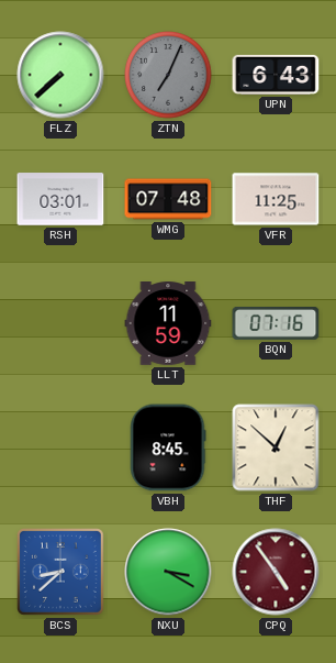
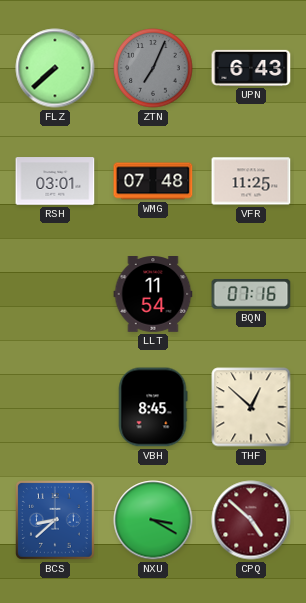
LLT: 11:59 -> 11:54 (153, 295)
CPQ: 4:54 -> 4:52 (251, 520)
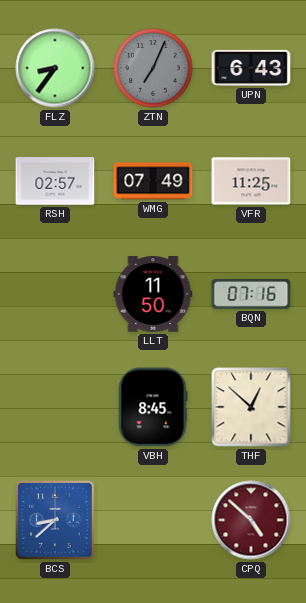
FLZ: 7:38 -> 8:36 (55, 68)
RSH: 03:01 -> 02:57 (55, 181)
WMG: 07:48 -> 07:49 (153, 181)
LLT: 11:54 -> 11:50 (153, 295)
NXU: 3:20 -> none (153, 520)
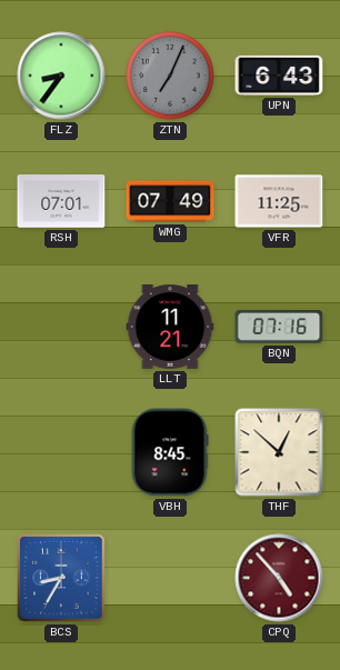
RSH: 02:57 -> 07:01 (61, 201)
LLT: 11:50 -> 11:21 (170, 328)
BCS: 8:38 -> 8:35 (62, 579)
CPQ: 4:52 -> 4:53 (279, 578)
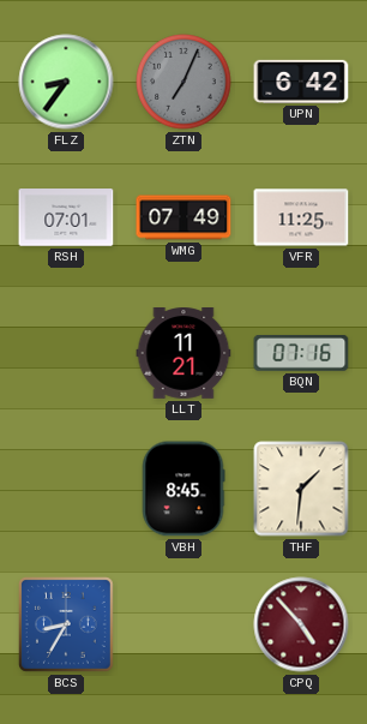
UPN: 6:43 -> 6:42 (301, 82)
THF: 12:52 -> 1:31 (301, 489)
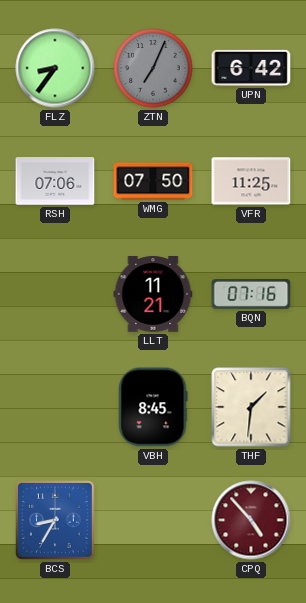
RSH: 07:01 -> 07:06 (55, 181)
WMG: 07:49 -> 07:50 (153, 181)
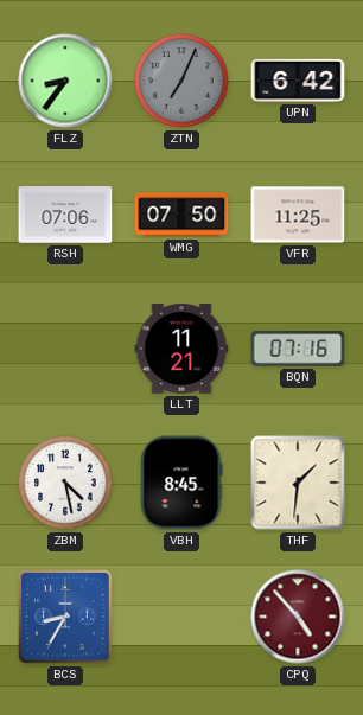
ZBM: none -> 4:28 (65, 483)
